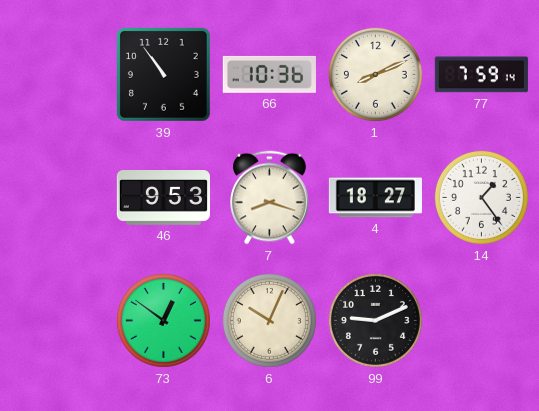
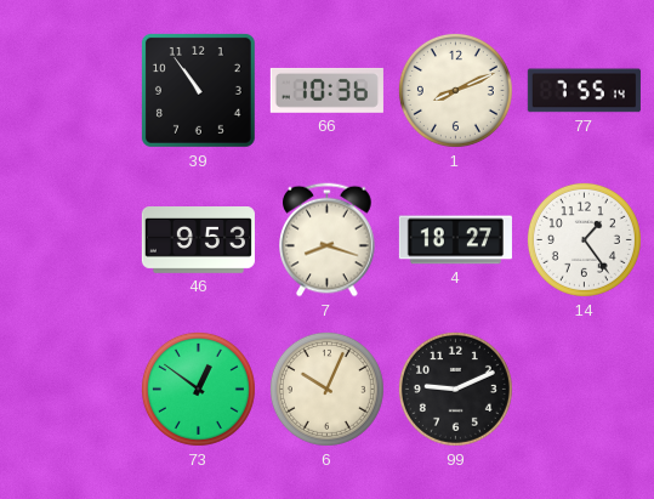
77: 7:59 -> 7:55 (584, 91)
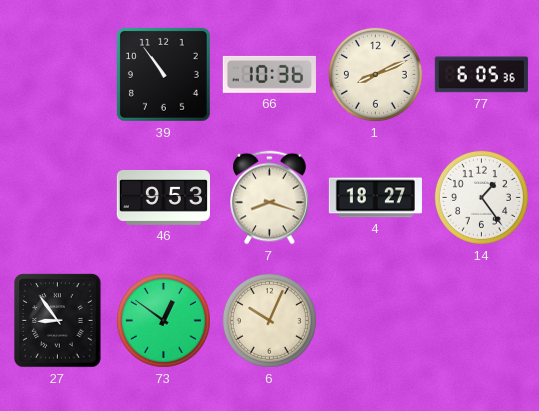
77: 7:55 -> 6:05 (481, 75)
27: none -> 8:54 (58, 321)
99: 9:11 -> none (455, 389)
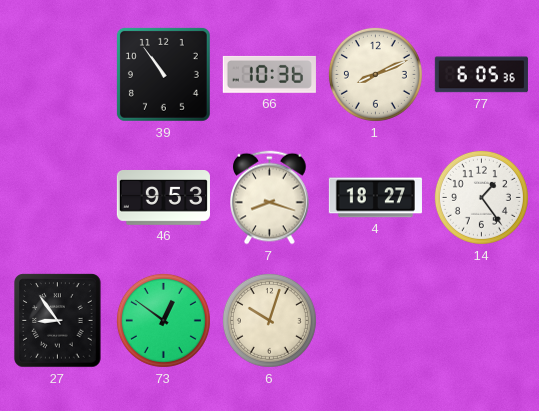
6: 10:04 -> 10:03 (269, 320)
